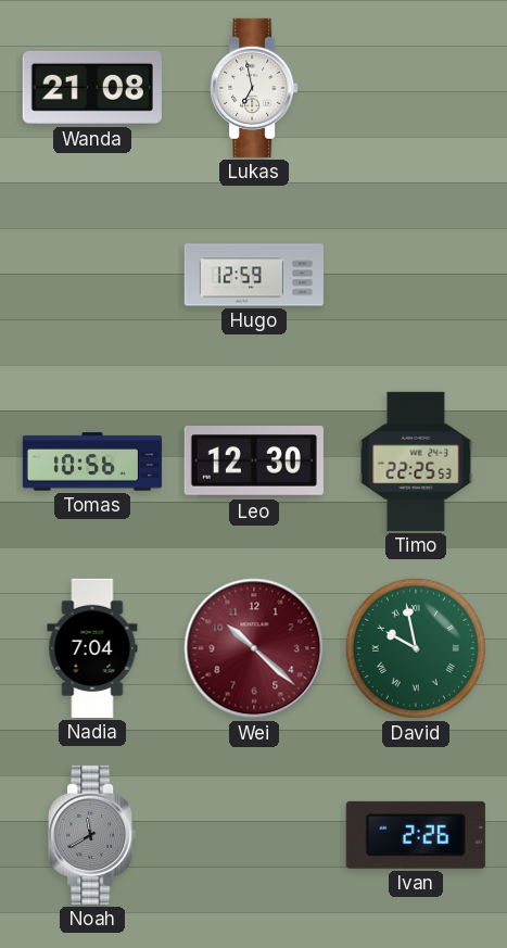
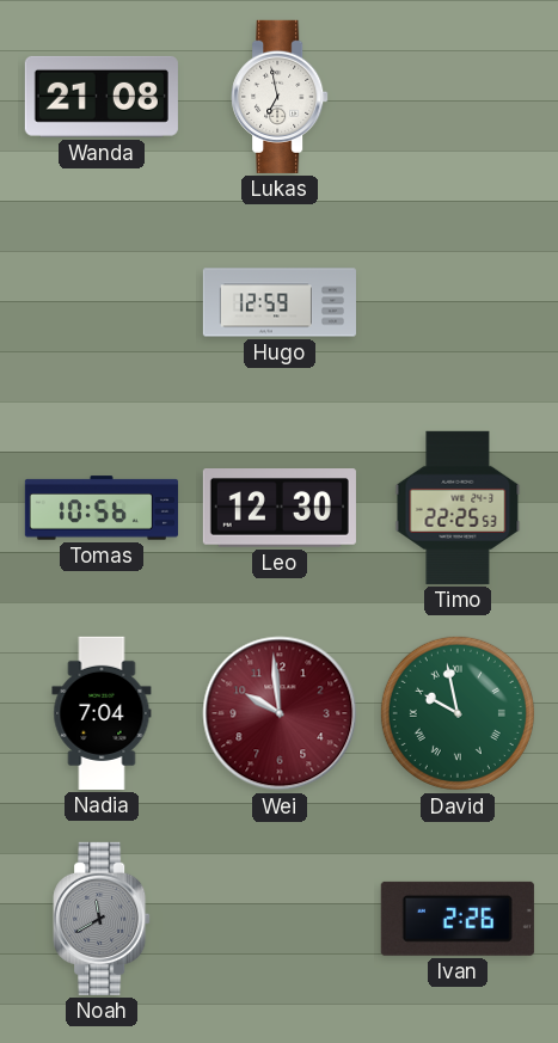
Wei: 10:22 -> 9:59 (280, 713)
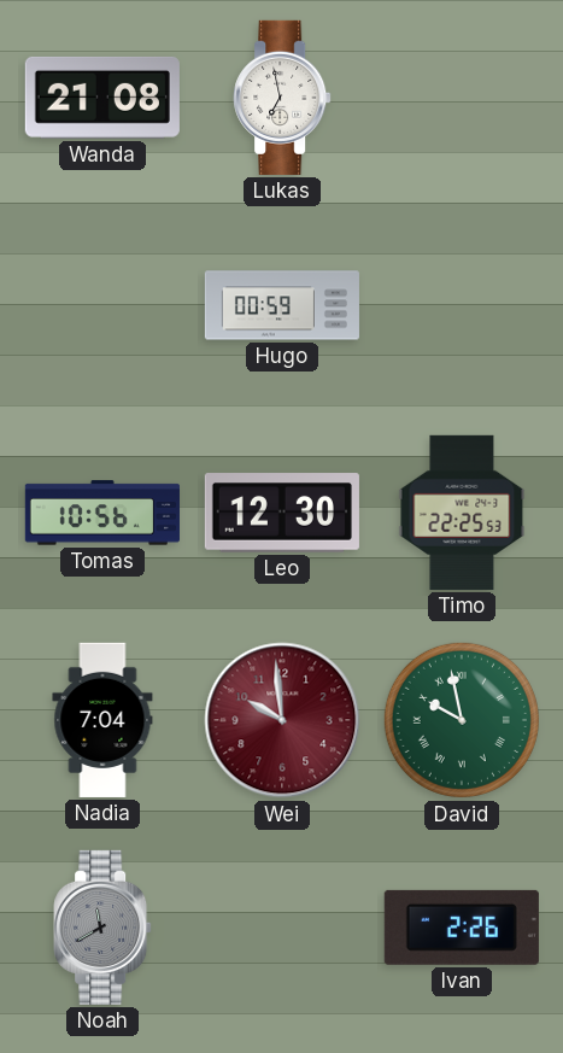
Hugo: 12:59 -> 00:59 (282, 305)
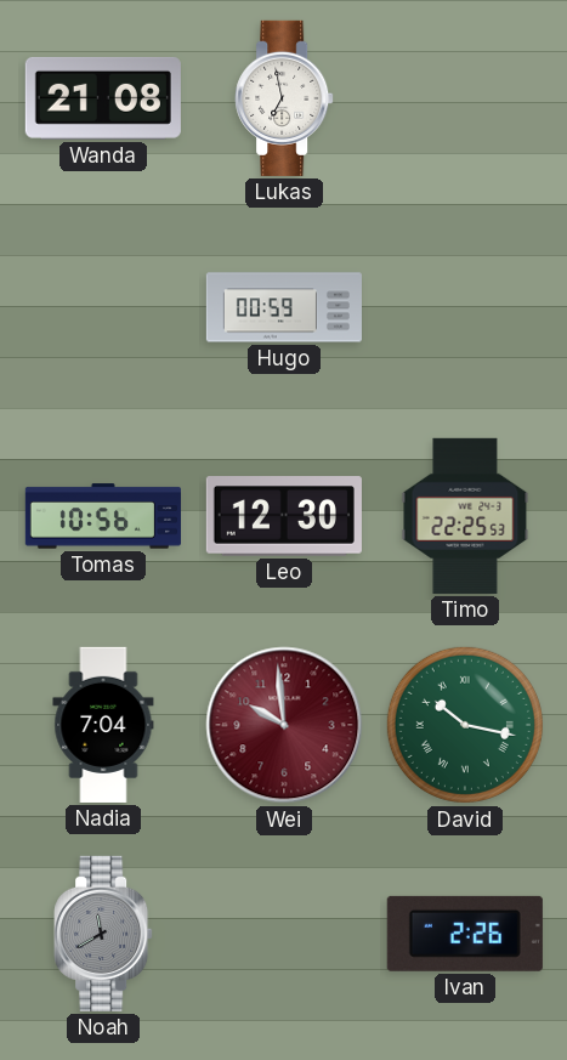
David: 9:58 -> 10:17 (465, 725)
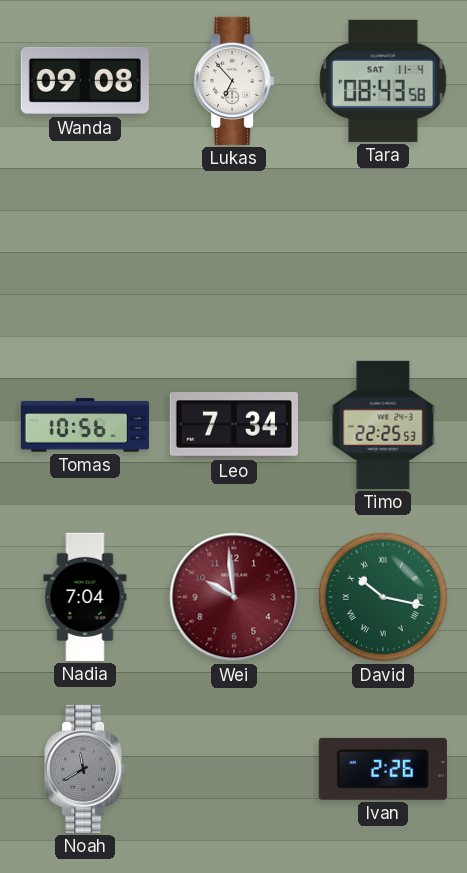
Wanda: 21:08 -> 09:08 (85, 81)
Lukas: 6:58 -> 6:53 (234, 81)
Tara: none -> 08:43 (383, 81)
Hugo: 00:59 -> none (284, 307)
Leo: 12:30 -> 7:34 (234, 425)
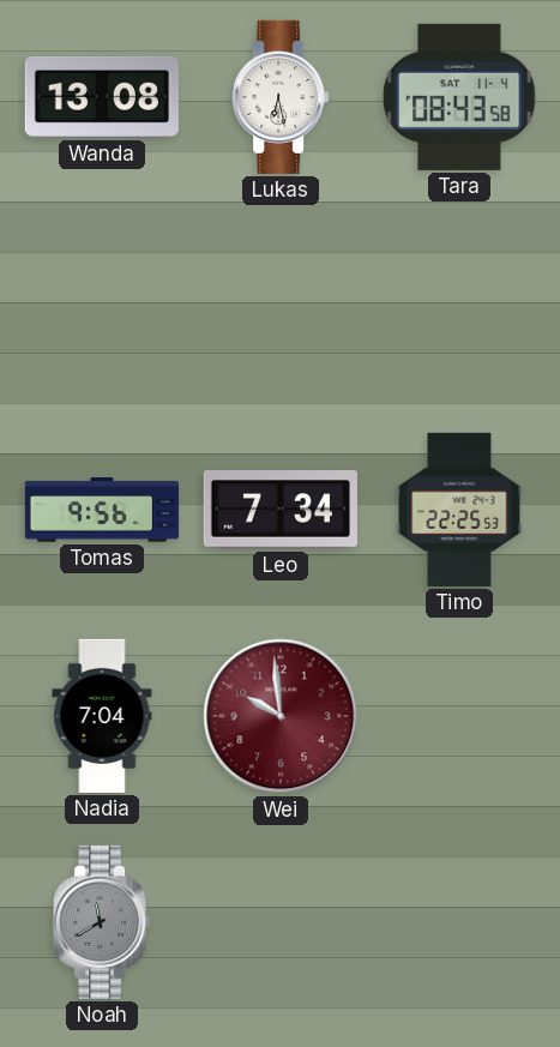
Wanda: 09:08 -> 13:08 (102, 97)
Lukas: 6:53 -> 6:28 (281, 97)
Tomas: 10:56 -> 9:56 (102, 510)
David: 10:17 -> none (383, 597)
Ivan: 2:26 -> none (383, 769)
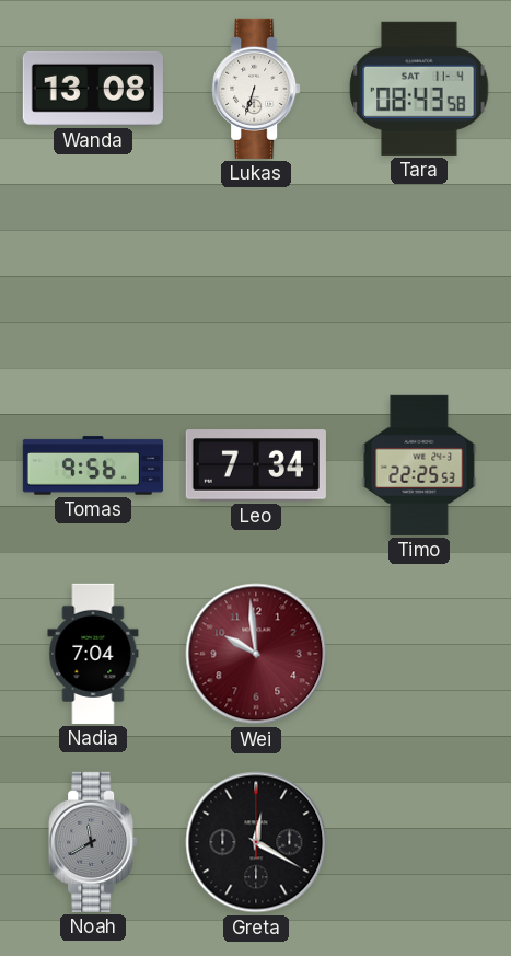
Lukas: 6:28 -> 6:33 (256, 89)
Greta: none -> 12:20 (256, 842)
